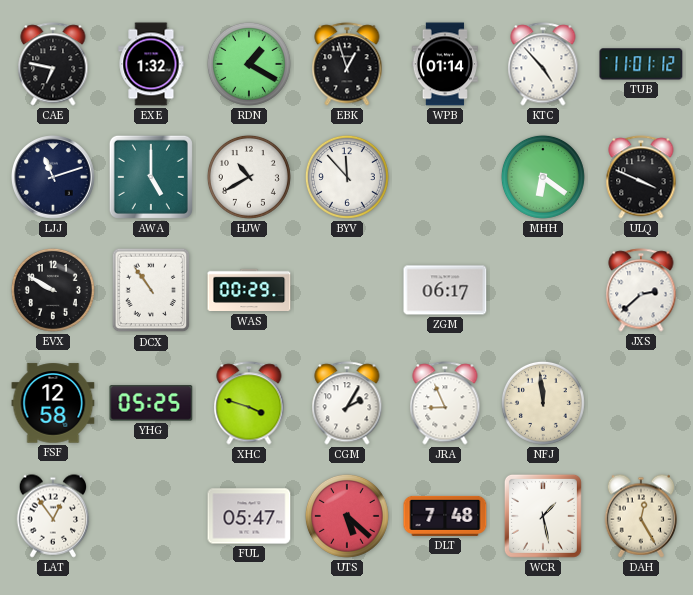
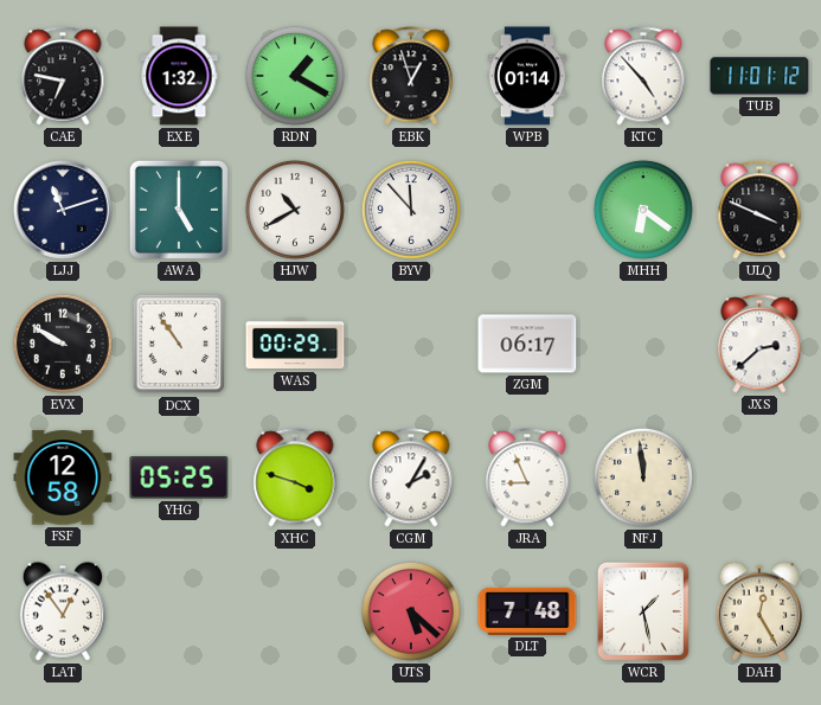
FUL: 05:47 -> none (249, 516)
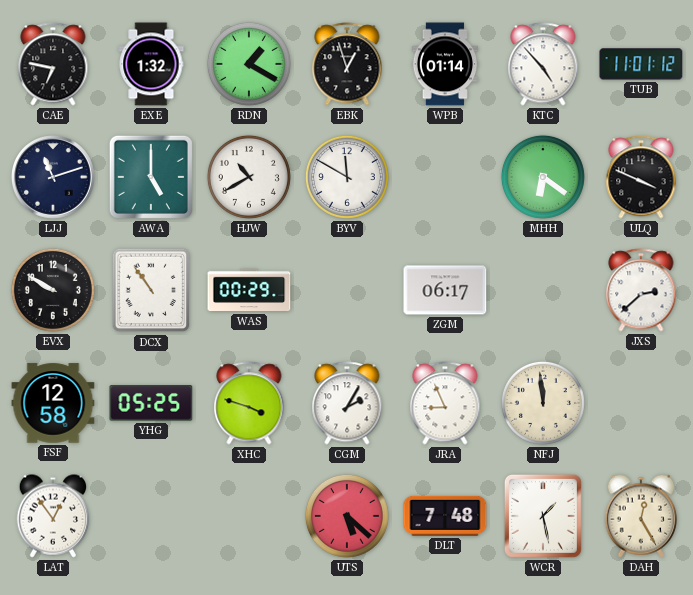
BYV: 11:53 -> 11:50 (347, 177)
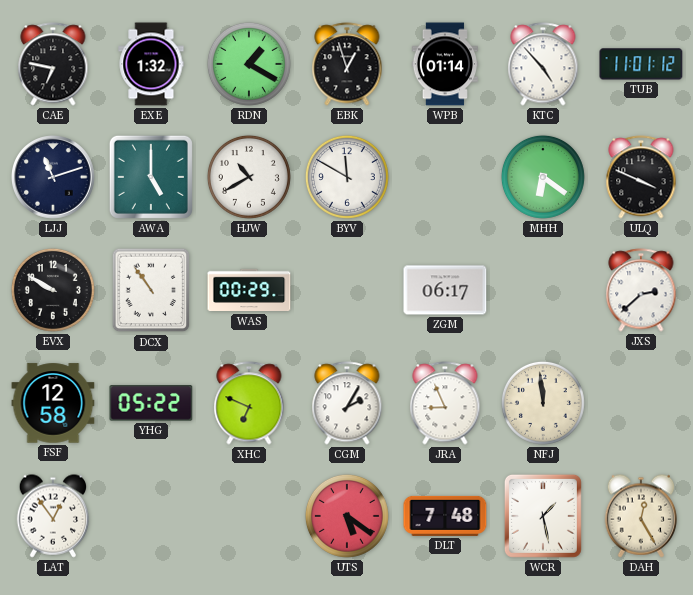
YHG: 05:25 -> 05:22 (151, 403)
XHC: 3:48 -> 6:49 (249, 403)
UTS: 5:22 -> 5:21 (347, 516)
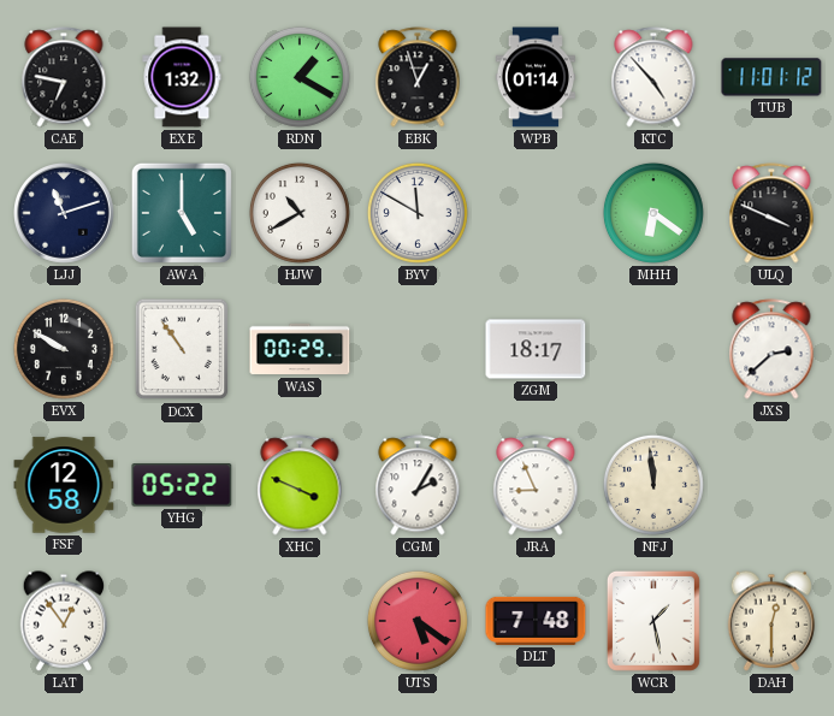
ZGM: 06:17 -> 18:17 (536, 349)
XHC: 6:49 -> 3:49 (300, 485)
DAH: 12:25 -> 12:30 (771, 621)
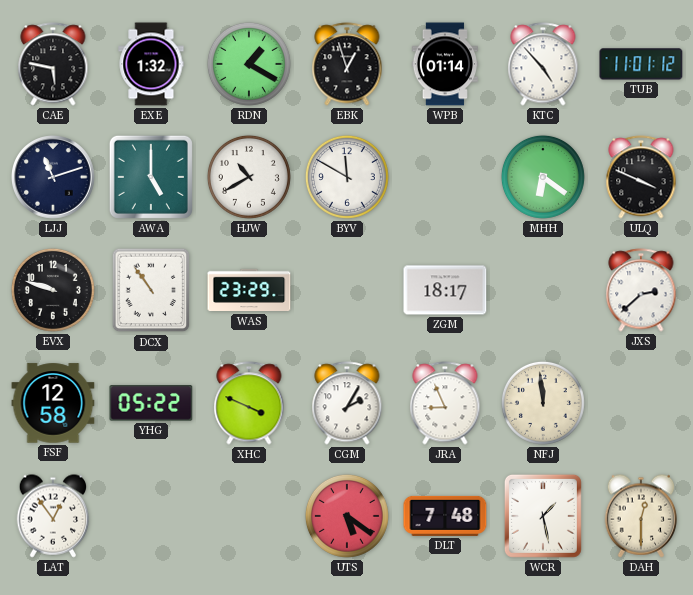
CAE: 6:47 -> 5:47 (53, 64)
EVX: 9:50 -> 9:48 (53, 290)
WAS: 00:29 -> 23:29 (249, 290)
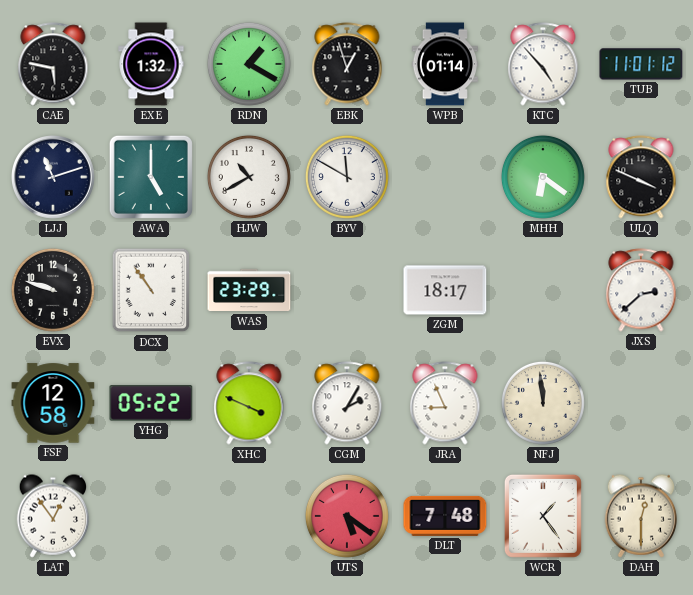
WCR: 1:28 -> 1:24 (543, 516)
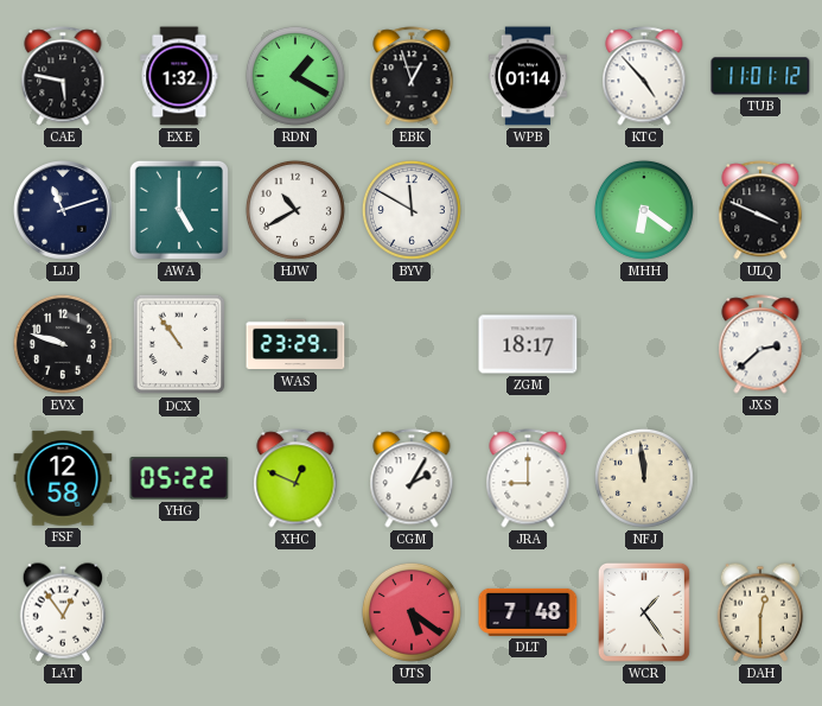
XHC: 3:49 -> 12:49 (295, 478)
JRA: 8:56 -> 9:00 (528, 478)
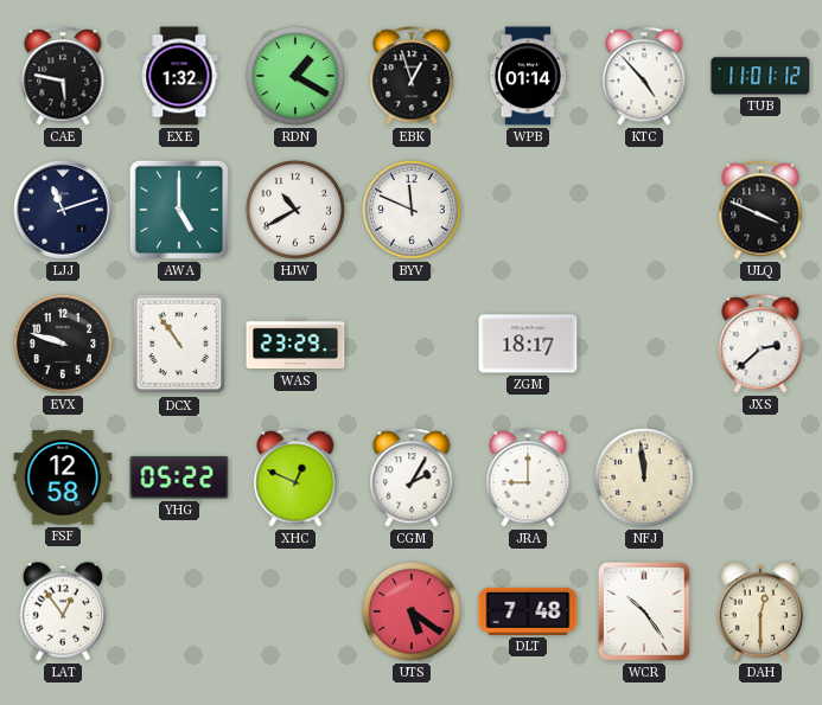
BYV: 11:50 -> 11:49 (412, 210)
MHH: 6:21 -> none (644, 210)
WCR: 1:24 -> 10:24 (644, 611)
